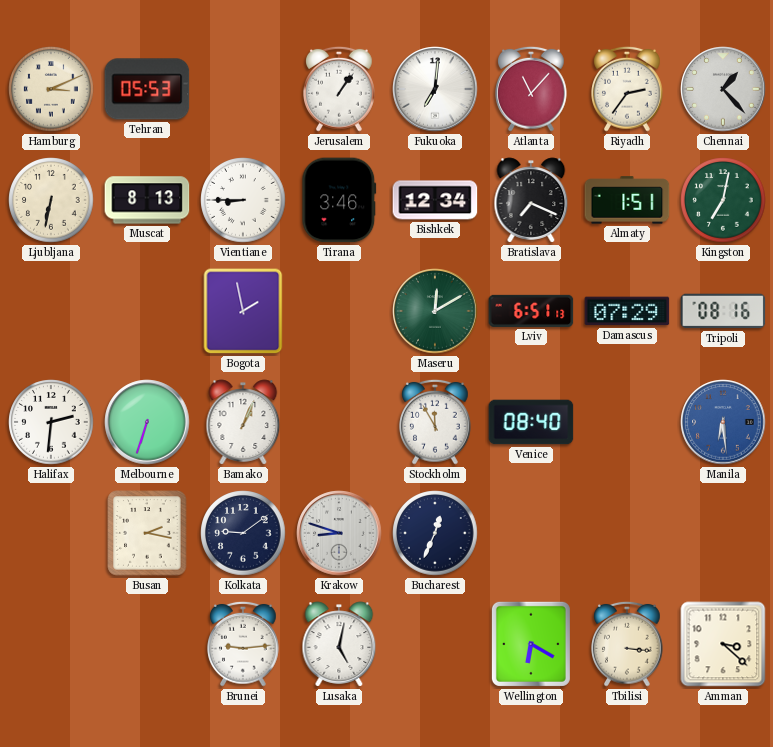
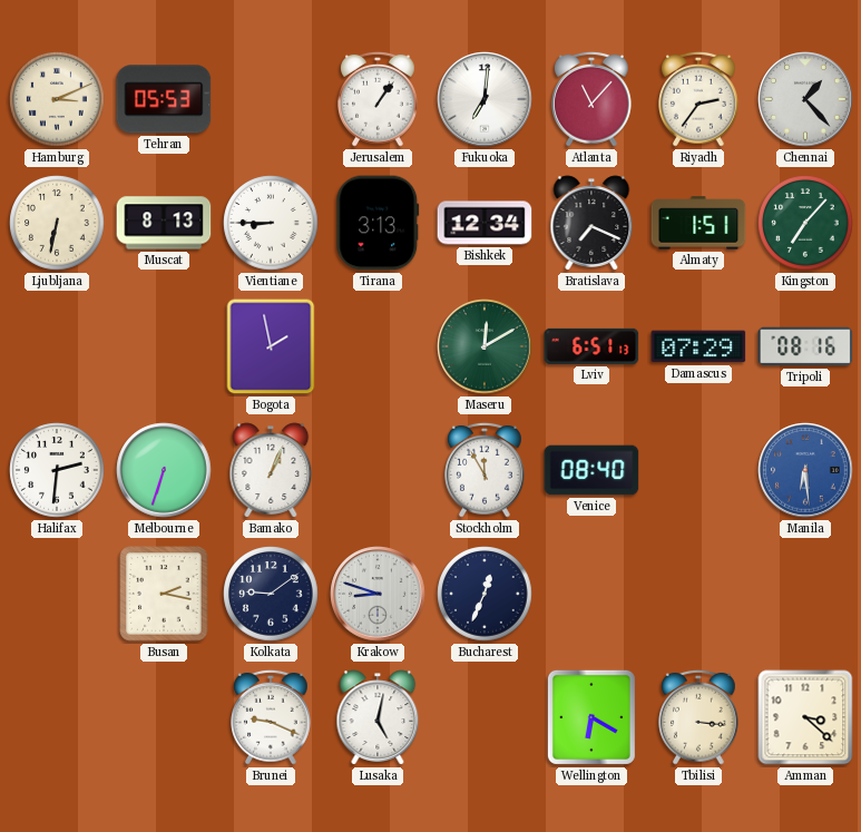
Tirana: 3:46 -> 3:13 (378, 223)
Kingston: 7:02 -> 7:07 (805, 223)
Brunei: 9:14 -> 9:19 (271, 717)
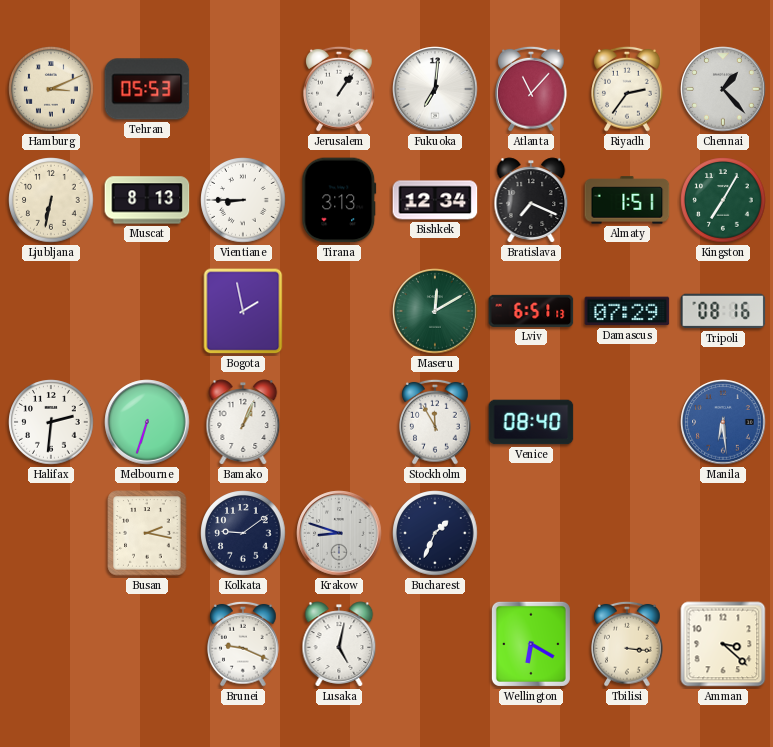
Kingston: 7:07 -> 7:05 (723, 200)
Bucharest: 12:34 -> 1:34 (435, 533)
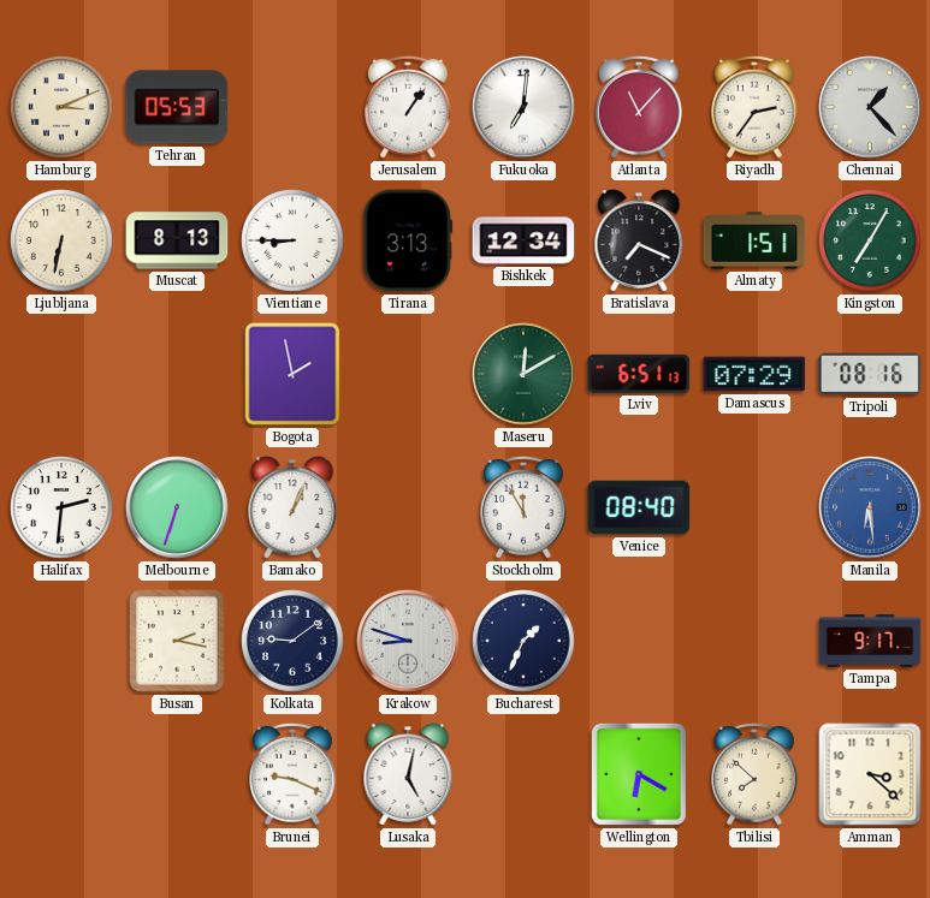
Tampa: none -> 9:17 (870, 641)
Tbilisi: 3:16 -> 7:52 (754, 774)
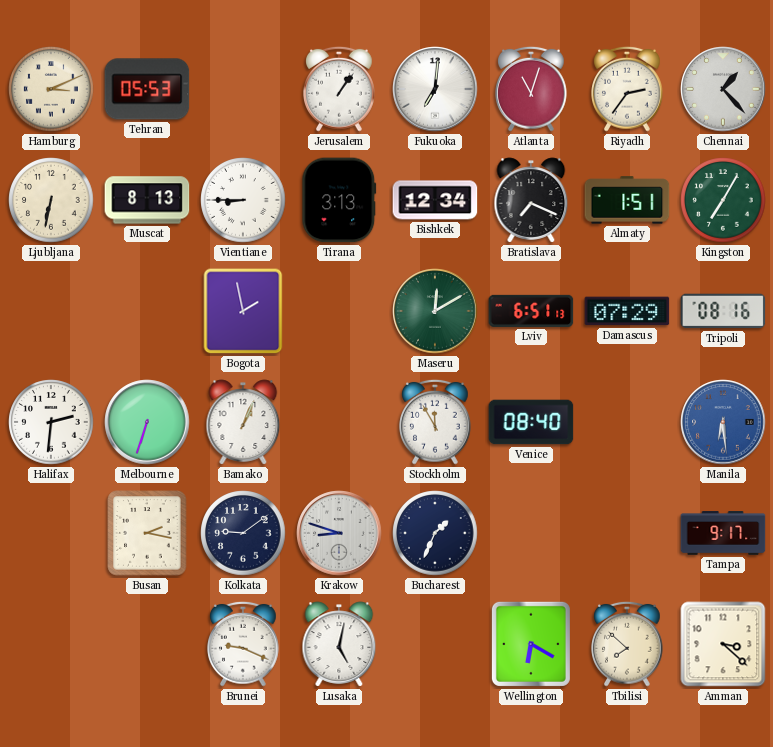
Atlanta: 11:07 -> 11:03 (531, 89)
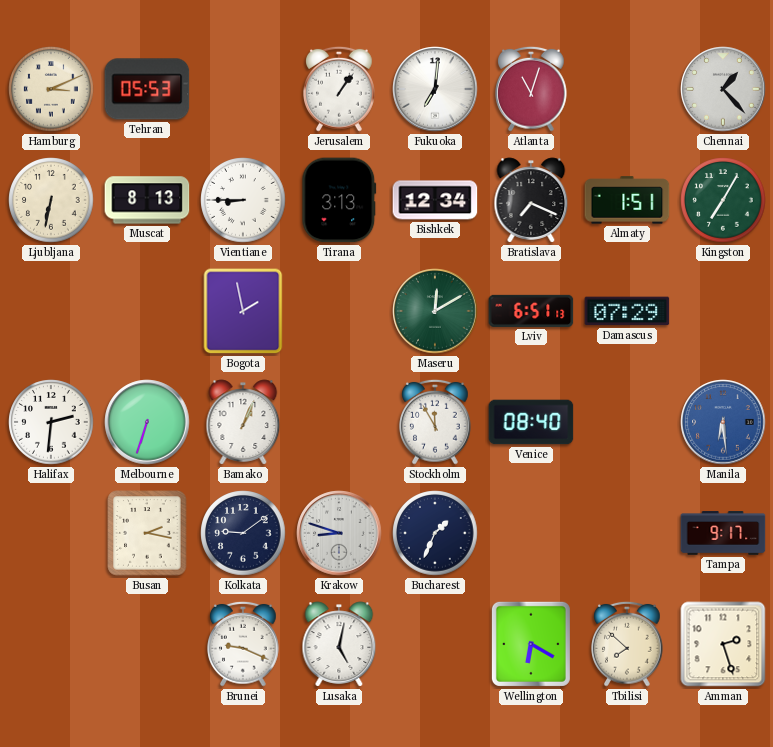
Riyadh: 2:36 -> none (627, 89)
Tripoli: 08:16 -> none (723, 311)
Amman: 3:22 -> 2:27 (723, 644)
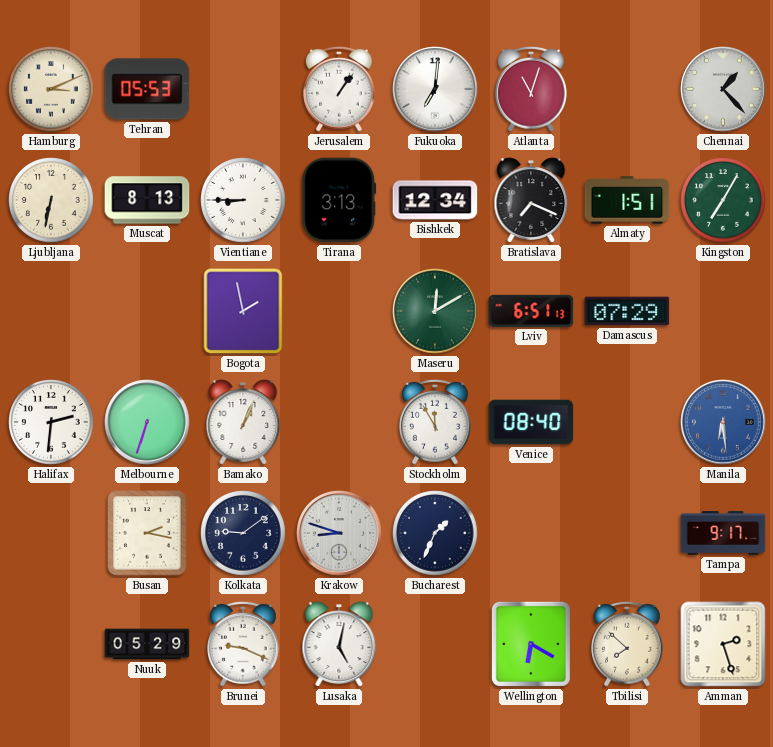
Nuuk: none -> 05:29 (147, 644)
